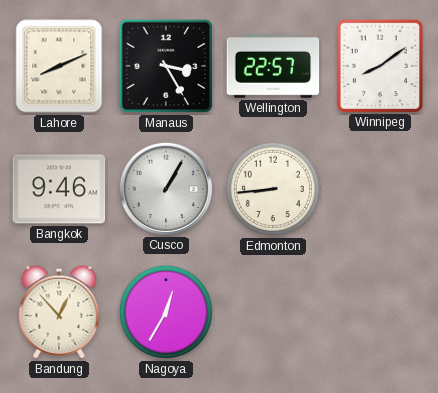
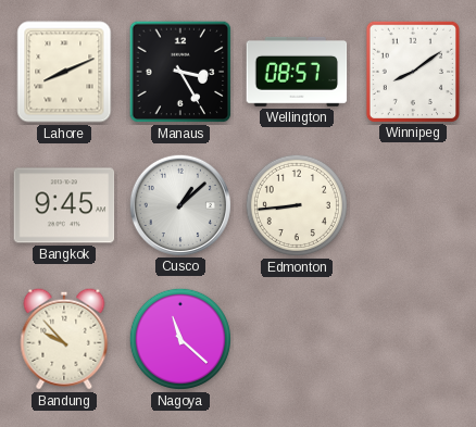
Wellington: 22:57 -> 08:57 (297, 72)
Bangkok: 9:46 -> 9:45 (64, 205)
Cusco: 1:05 -> 1:08 (179, 204)
Bandung: 12:53 -> 9:53 (64, 339)
Nagoya: 12:35 -> 11:22 (180, 339)
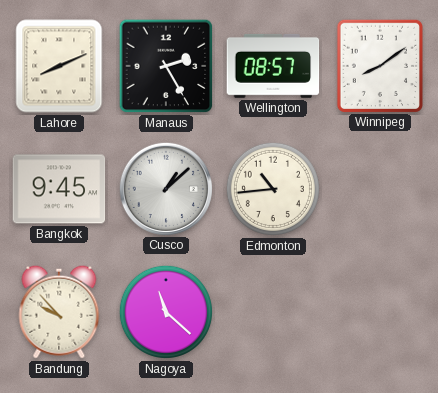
Manaus: 3:25 -> 2:25 (166, 66)
Edmonton: 8:44 -> 10:44 (273, 189)
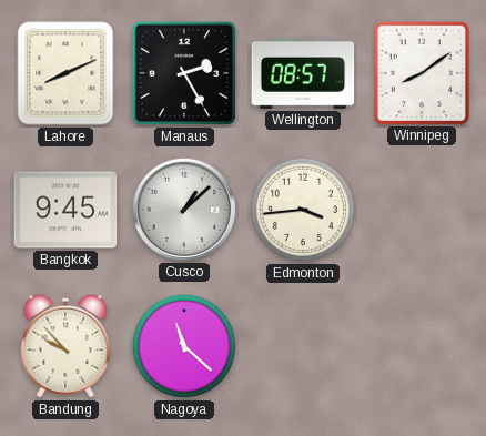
Edmonton: 10:44 -> 3:44 (303, 210)
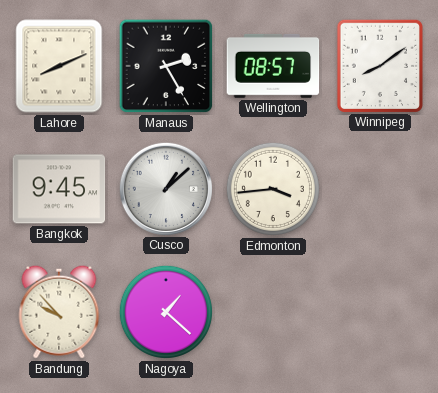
Nagoya: 11:22 -> 1:22 (166, 312)
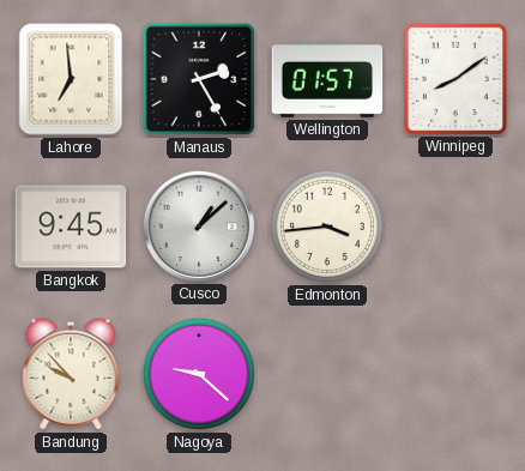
Lahore: 8:11 -> 6:59 (71, 79)
Wellington: 08:57 -> 01:57 (327, 79)
Nagoya: 1:22 -> 9:22 (199, 374)
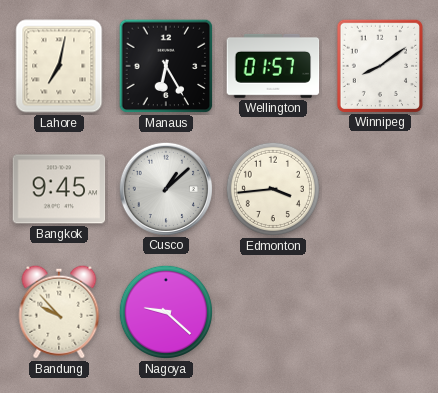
Lahore: 6:59 -> 7:02 (59, 66)
Manaus: 2:25 -> 6:25 (166, 66)
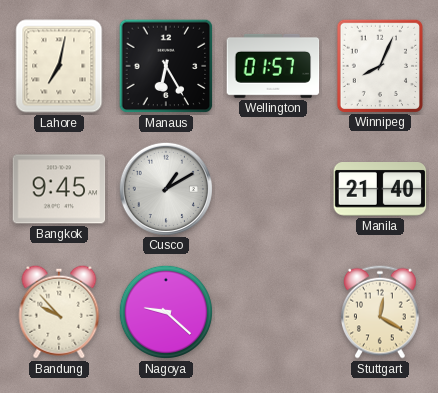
Winnipeg: 8:09 -> 8:04 (380, 65)
Cusco: 1:08 -> 1:10 (165, 188)
Edmonton: 3:44 -> none (273, 189)
Manila: none -> 21:40 (380, 190)
Stuttgart: none -> 12:20 (381, 312)
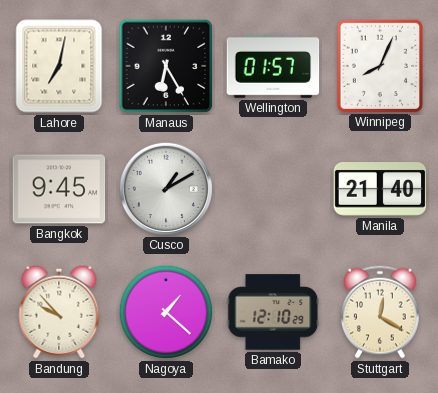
Nagoya: 9:22 -> 1:22 (166, 312)
Bamako: none -> 12:10 (273, 312)
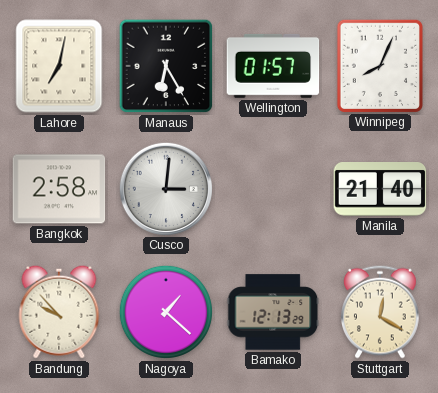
Bangkok: 9:45 -> 2:58 (59, 189)
Cusco: 1:10 -> 3:01 (165, 188)
Bamako: 12:10 -> 12:13 (273, 312)
